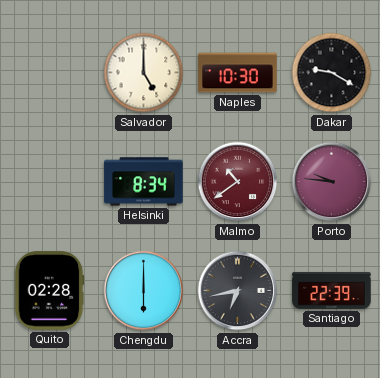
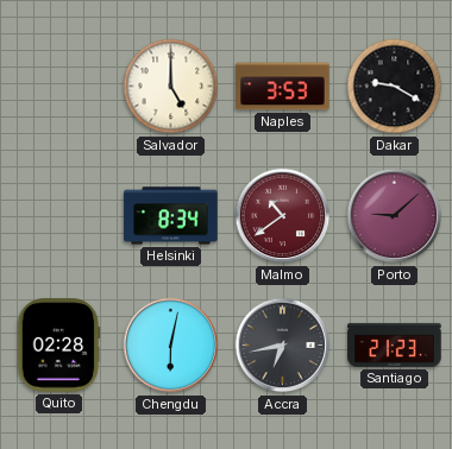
Naples: 10:30 -> 3:53 (283, 87)
Porto: 9:46 -> 9:08 (395, 216)
Chengdu: 6:00 -> 6:02 (171, 346)
Santiago: 22:39 -> 21:23 (395, 344)
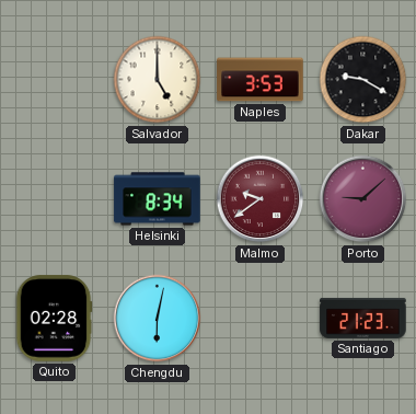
Malmo: 10:39 -> 9:39 (261, 199)
Accra: 6:43 -> none (283, 346)
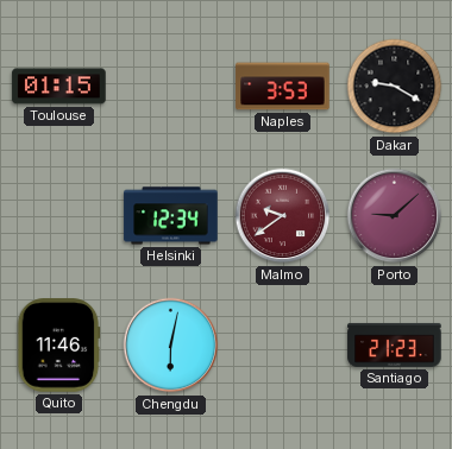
Toulouse: none -> 01:15 (59, 87)
Salvador: 5:00 -> none (158, 80)
Helsinki: 8:34 -> 12:34 (171, 216)
Quito: 02:28 -> 11:46 (58, 346)
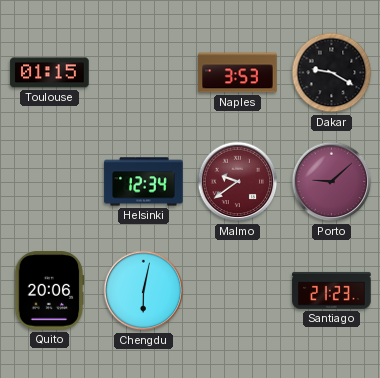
Quito: 11:46 -> 20:06 (49, 291)
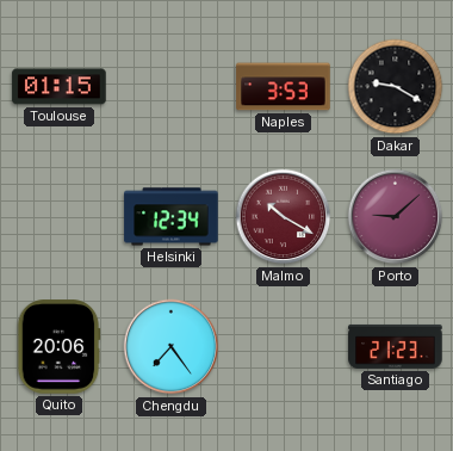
Malmo: 9:39 -> 10:20 (284, 217)
Chengdu: 6:02 -> 7:24 (172, 347)
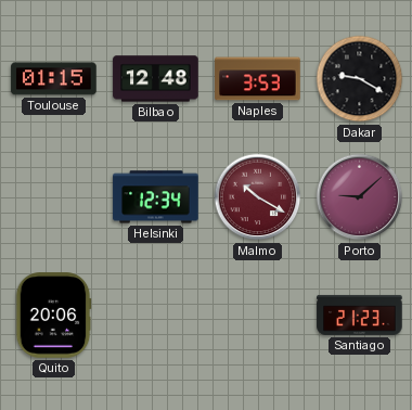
Bilbao: none -> 12:48 (156, 79)
Chengdu: 7:24 -> none (172, 347)
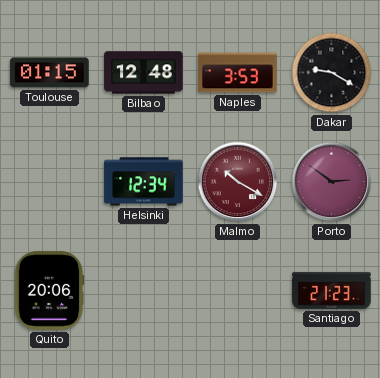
Porto: 9:08 -> 2:51 (332, 182)
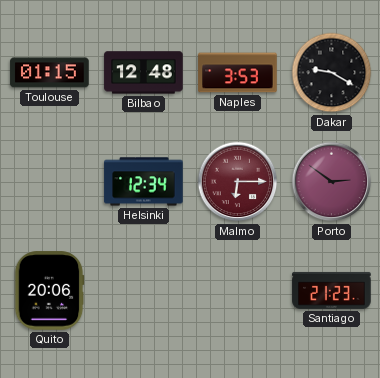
Malmo: 10:20 -> 6:15 (238, 182)
